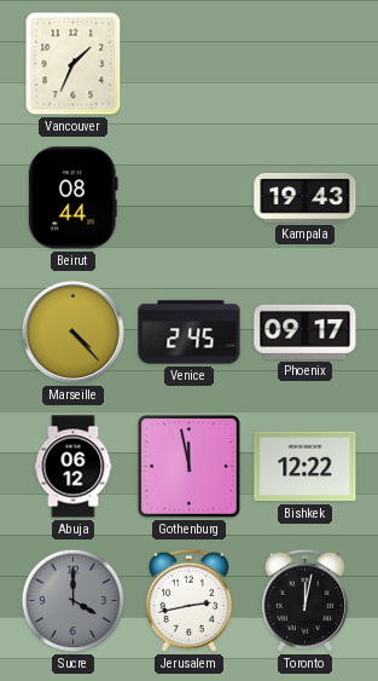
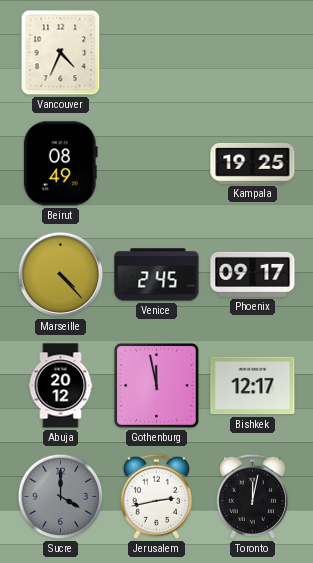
Vancouver: 1:34 -> 4:34 (61, 53)
Beirut: 08:44 -> 08:49 (60, 164)
Kampala: 19:43 -> 19:25 (253, 164)
Abuja: 06:12 -> 20:12 (61, 386)
Bishkek: 12:22 -> 12:17 (253, 386)
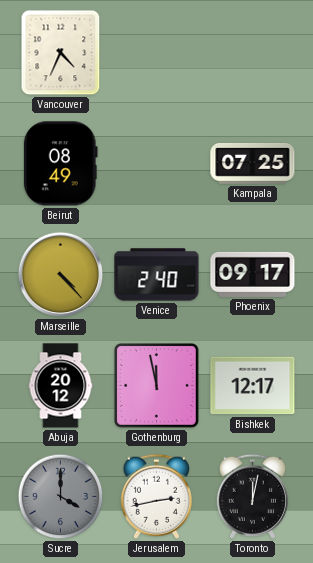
Kampala: 19:25 -> 07:25 (253, 164)
Venice: 2:45 -> 2:40 (157, 275)
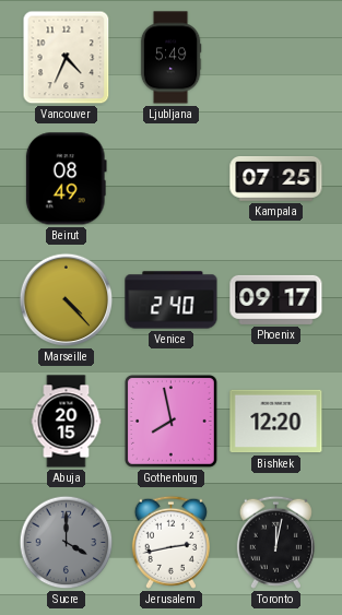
Ljubljana: none -> 5:49 (170, 58)
Abuja: 20:12 -> 20:15 (67, 422)
Gothenburg: 11:58 -> 7:58 (170, 421)
Bishkek: 12:17 -> 12:20 (276, 422)
